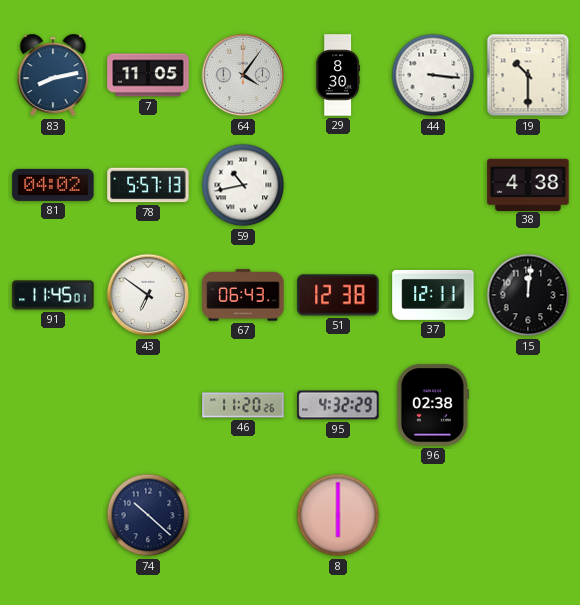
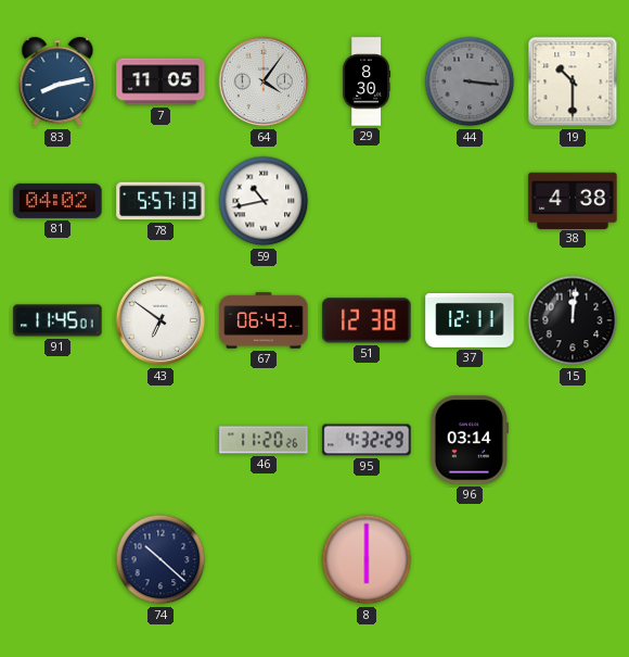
44 dial: white -> grey (470, 81)
96: 02:38 -> 03:14 (470, 440)
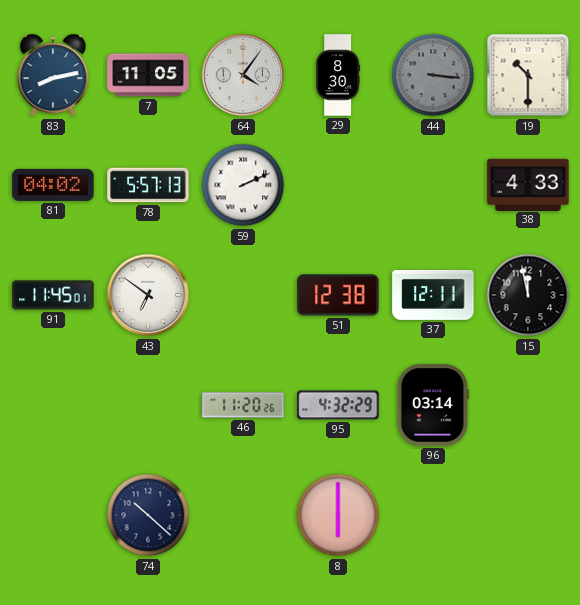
59: 10:43 -> 2:11 (243, 185)
38: 4:38 -> 4:33 (528, 184)
67: 06:43 -> none (264, 320)
15: 12:01 -> 11:58 (528, 295)
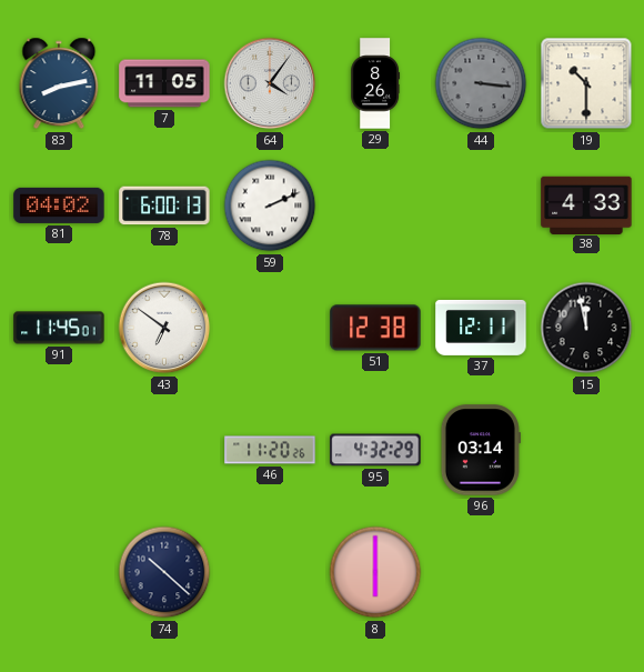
29: 8:30 -> 8:26 (375, 83)
78: 5:57 -> 6:00 (164, 205)
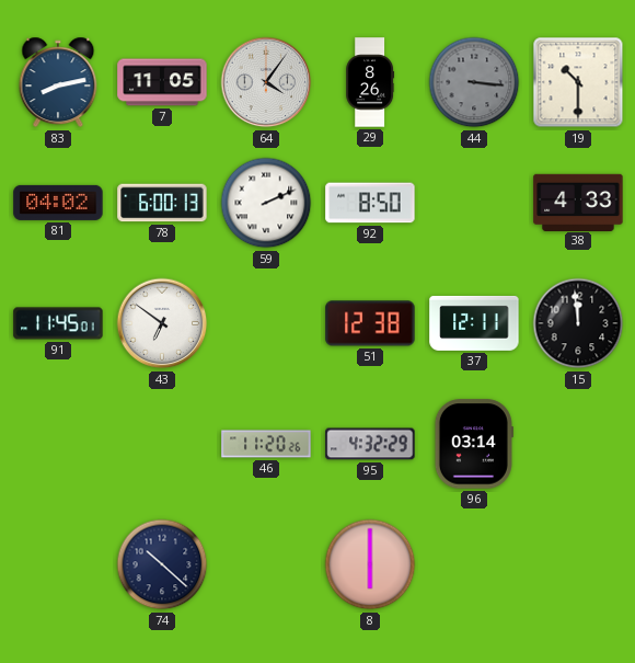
92: none -> 8:50 (370, 203)
15: 11:58 -> 11:59 (578, 323)
